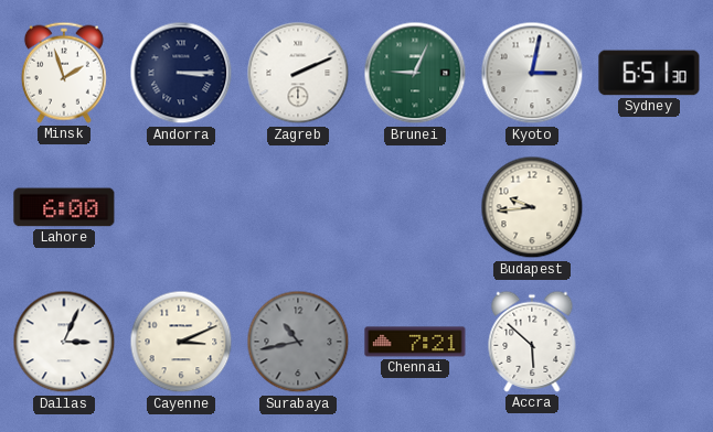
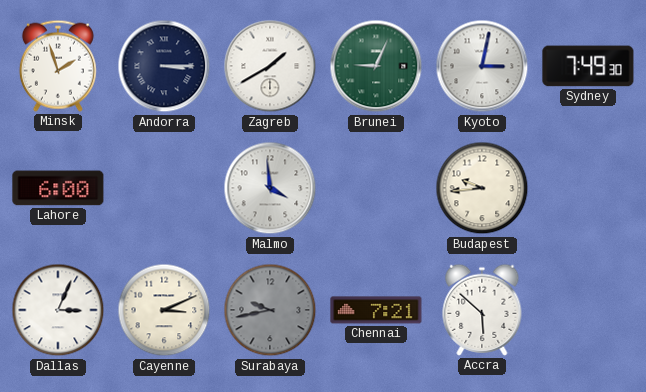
Zagreb: 2:11 -> 1:40 (270, 66)
Sydney: 6:51 -> 7:49 (588, 66)
Malmo: none -> 3:59 (270, 188)
Surabaya: 10:43 -> 9:43 (270, 310)
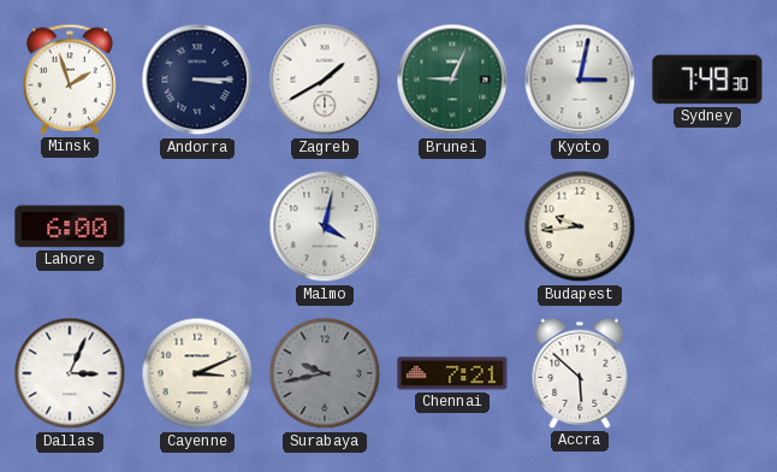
Malmo: 3:59 -> 4:02 (325, 226)
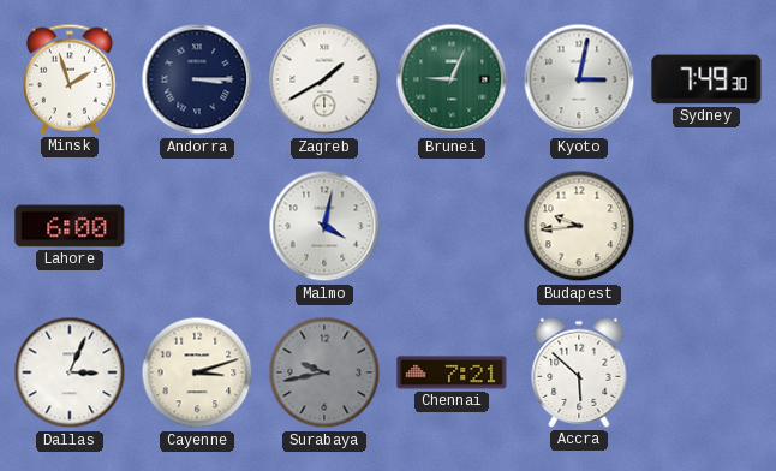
Cayenne: 3:11 -> 3:12 (197, 372)
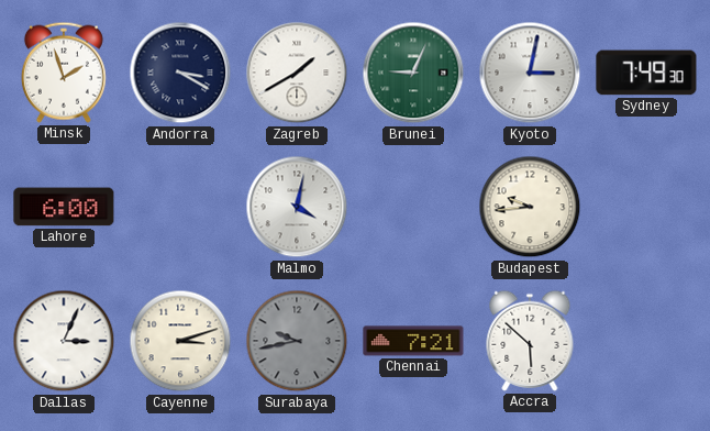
Andorra: 3:15 -> 3:20 (180, 73)
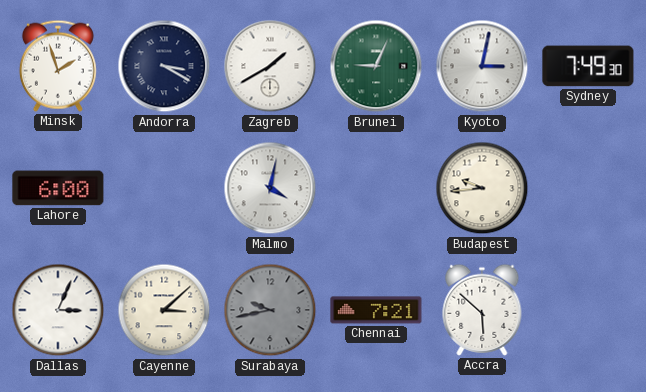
Cayenne: 3:12 -> 3:08 (164, 310)
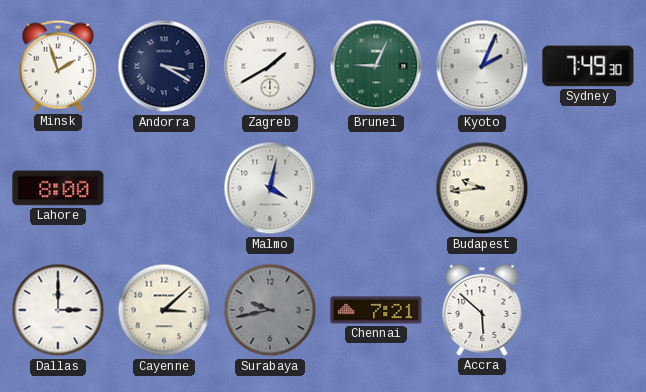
Kyoto: 3:02 -> 2:04 (482, 66)
Lahore: 6:00 -> 8:00 (58, 188)
Dallas: 3:04 -> 3:00 (58, 310)
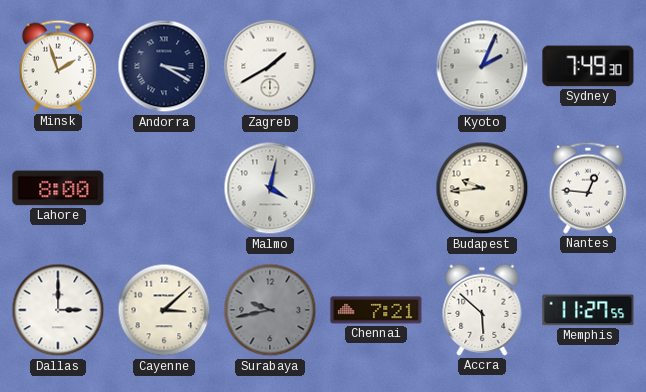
Brunei: 9:04 -> none (376, 66)
Nantes: none -> 12:46 (588, 188)
Memphis: none -> 11:27 (588, 310)
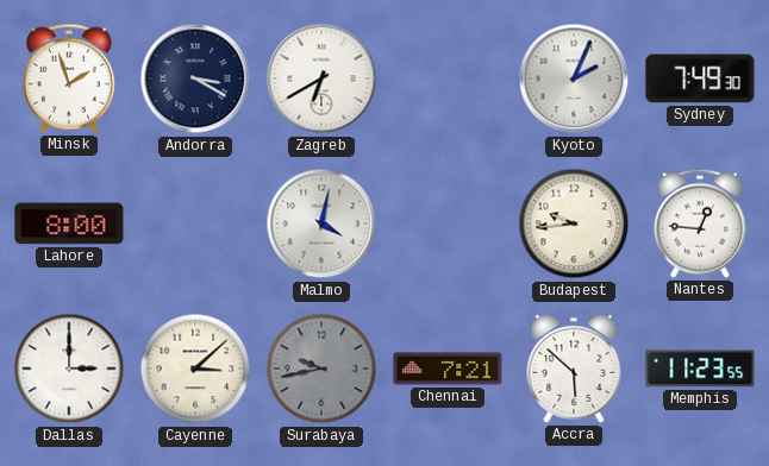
Zagreb: 1:40 -> 6:40 (321, 78)
Memphis: 11:27 -> 11:23 (700, 369)
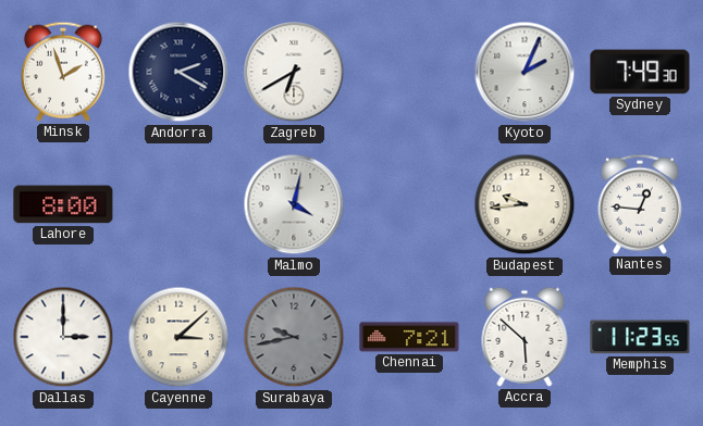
Andorra: 3:20 -> 2:20 (178, 72)
